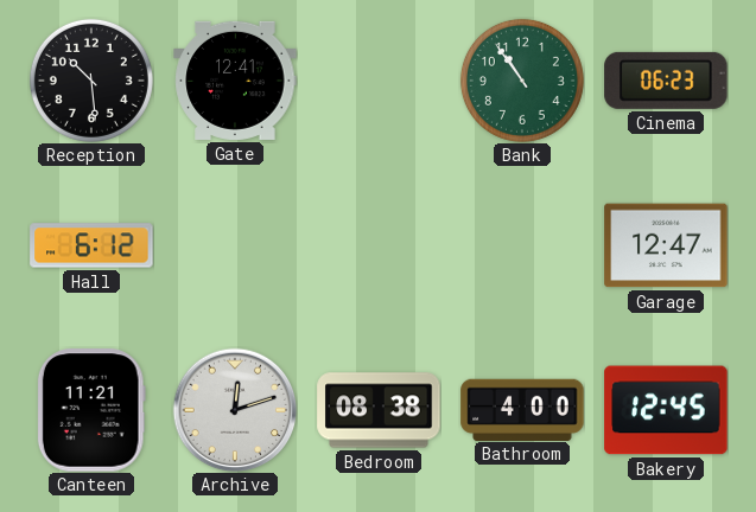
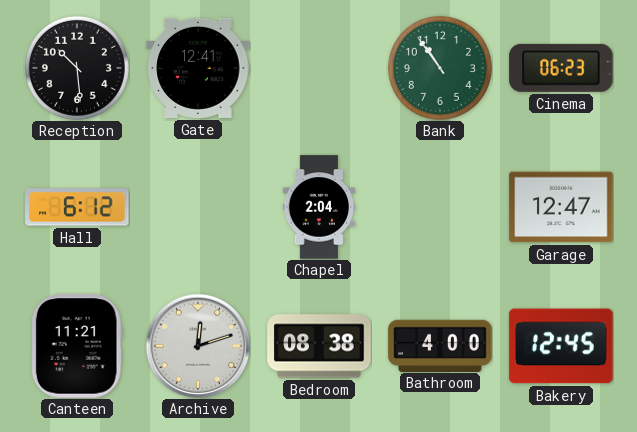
Chapel: none -> 2:04 (318, 207)
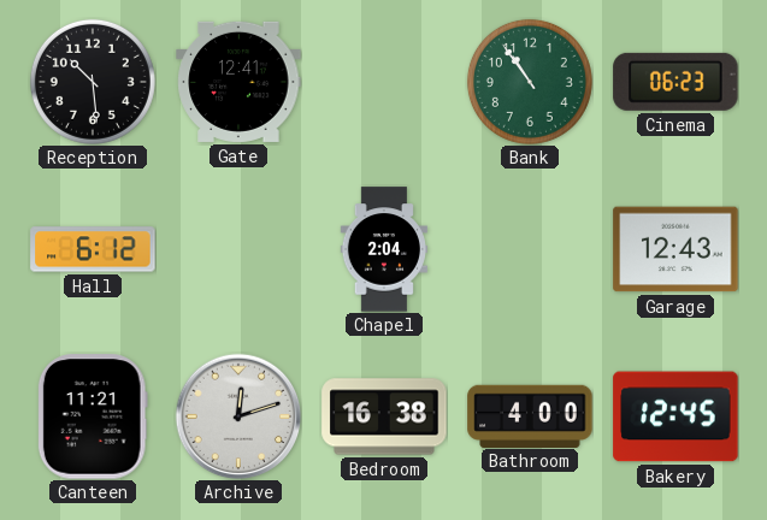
Garage: 12:47 -> 12:43 (675, 249)
Bedroom: 08:38 -> 16:38 (384, 416)
